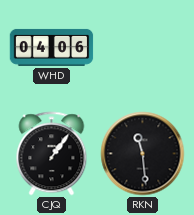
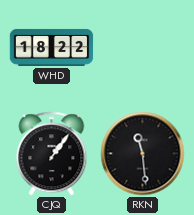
WHD: 04:06 -> 18:22 (52, 47)
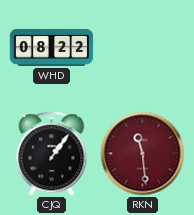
WHD: 18:22 -> 08:22 (52, 47)
RKN dial: black -> burgundy (143, 154)
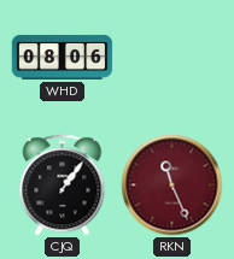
WHD: 08:22 -> 08:06 (63, 57)
RKN: 11:29 -> 11:26 (172, 186)
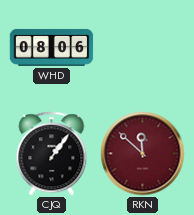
RKN: 11:26 -> 11:52 (143, 154)
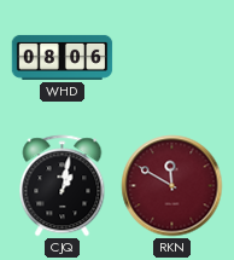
CJQ: 1:06 -> 1:02 (63, 186)
RKN: 11:52 -> 11:50 (172, 186)
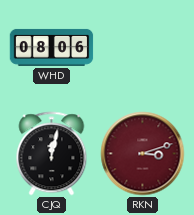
CJQ: 1:02 -> 12:02 (52, 154)
RKN: 11:50 -> 3:12 (143, 154)
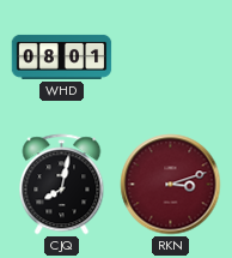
WHD: 08:06 -> 08:01 (62, 56)
CJQ: 12:02 -> 8:02 (62, 185)
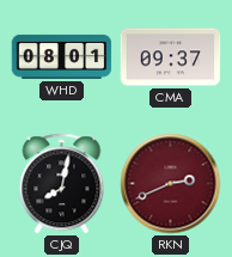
CMA: none -> 09:37 (171, 57)
RKN: 3:12 -> 2:41 (171, 184)
